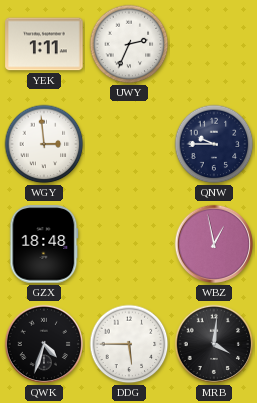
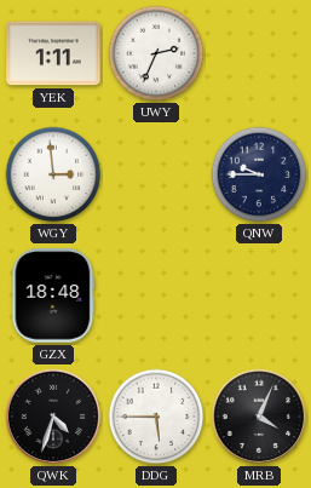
WBZ: 12:58 -> none (214, 244)
MRB: 4:01 -> 4:04 (259, 417)
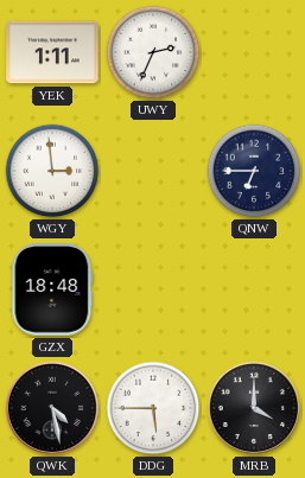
QNW: 9:45 -> 6:45 (254, 171)
QWK: 4:33 -> 4:28 (52, 408)
MRB: 4:04 -> 4:00 (254, 408)
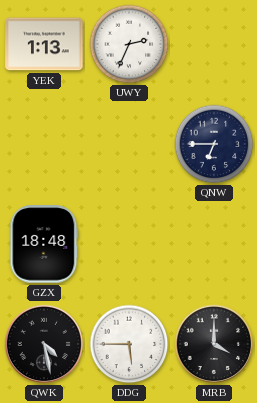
YEK: 1:11 -> 1:13 (44, 44)
WGY: 2:59 -> none (52, 171)
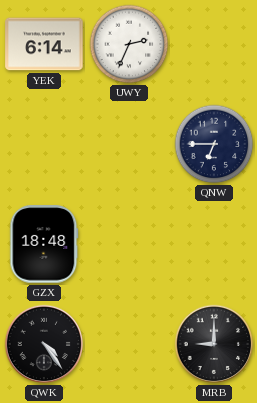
YEK: 1:13 -> 6:14 (44, 44)
QWK: 4:28 -> 4:24 (44, 344)
DDG: 5:45 -> none (129, 344)
MRB: 4:00 -> 9:00 (214, 344)
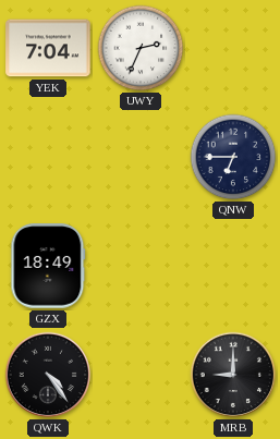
YEK: 6:14 -> 7:04 (48, 48)
GZX: 18:48 -> 18:49 (48, 266)
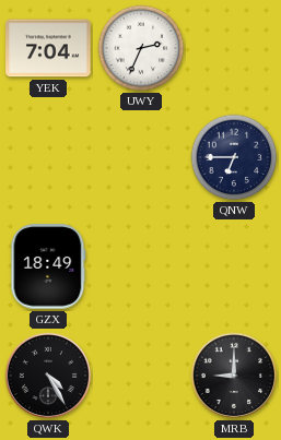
QWK: 4:24 -> 4:25 (48, 376)
